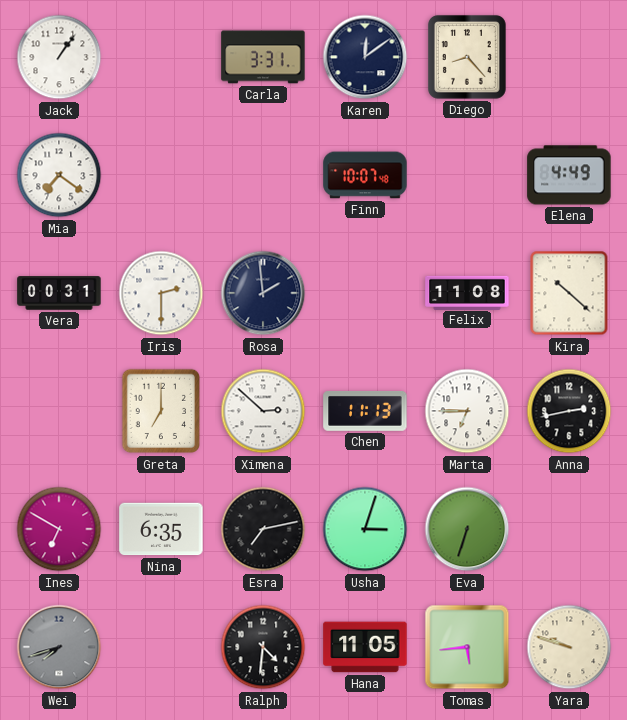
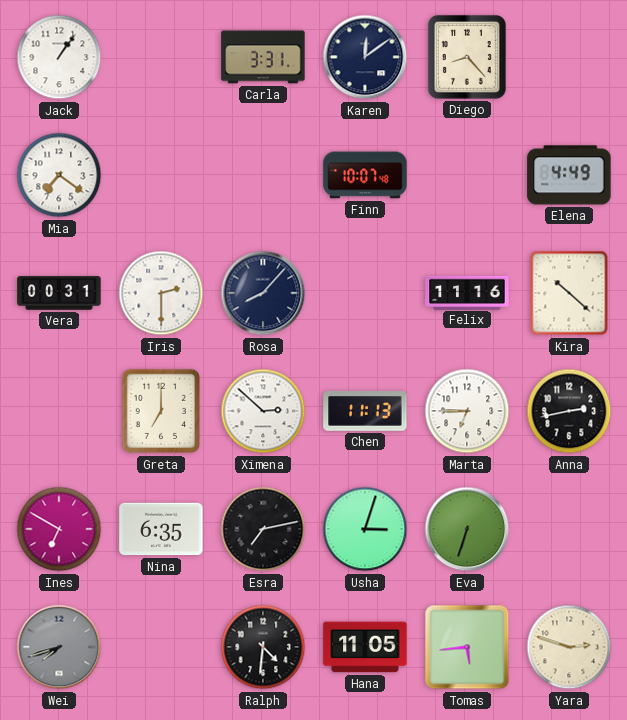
Rosa: 1:59 -> 8:07 (263, 293)
Felix: 11:08 -> 11:16 (467, 292)
Yara: 9:48 -> 2:48 (569, 647)
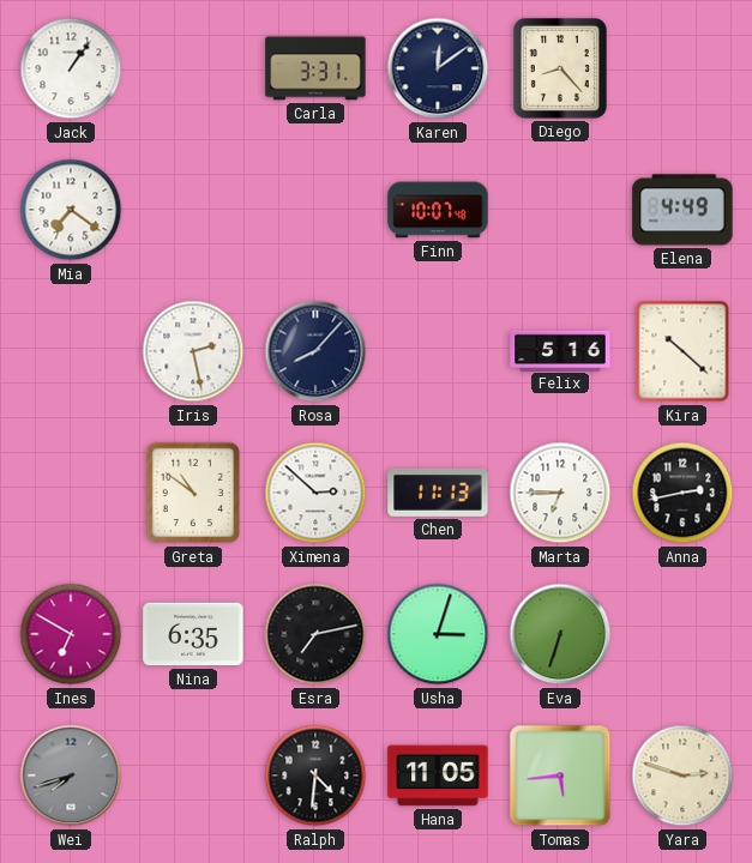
Vera: 00:31 -> none (59, 293)
Iris: 2:30 -> 2:28 (193, 351)
Felix: 11:16 -> 5:16 (560, 350)
Greta: 7:00 -> 10:51 (192, 493)
